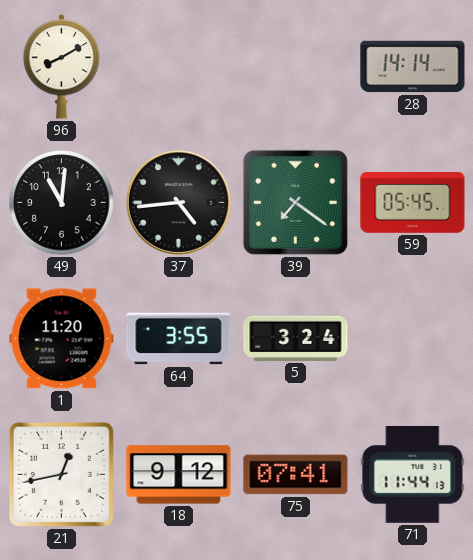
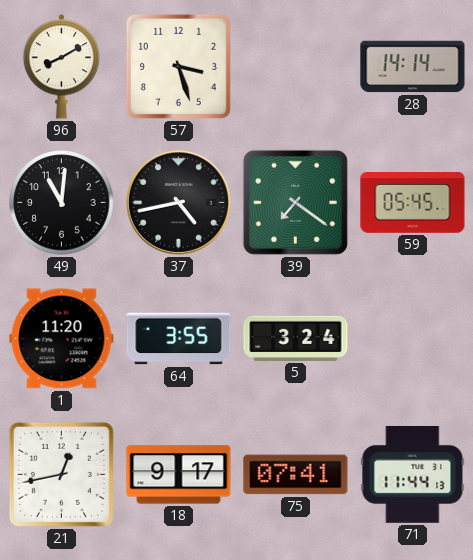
57: none -> 3:27 (178, 66)
37: 4:44 -> 4:43 (178, 202)
18: 9:12 -> 9:17 (179, 475)
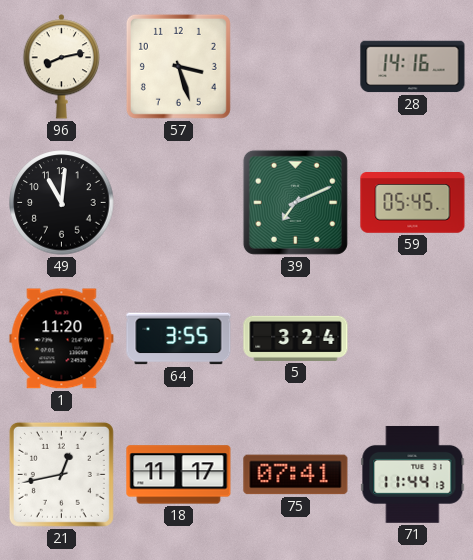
96: 8:10 -> 8:13 (62, 67)
28: 14:14 -> 14:16 (413, 67)
37: 4:43 -> none (178, 202)
39: 7:21 -> 7:11 (295, 202)
18: 9:17 -> 11:17 (179, 475)
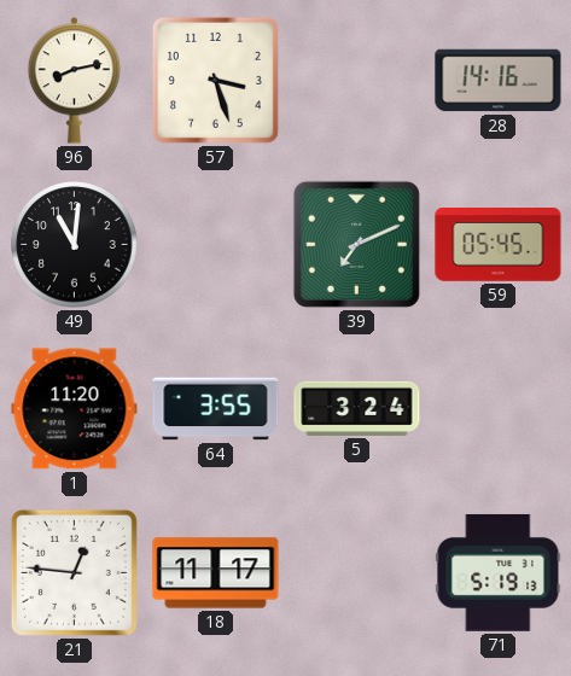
21: 12:43 -> 12:46 (74, 572)
75: 07:41 -> none (296, 475)
71: 11:44 -> 5:19 (499, 572)
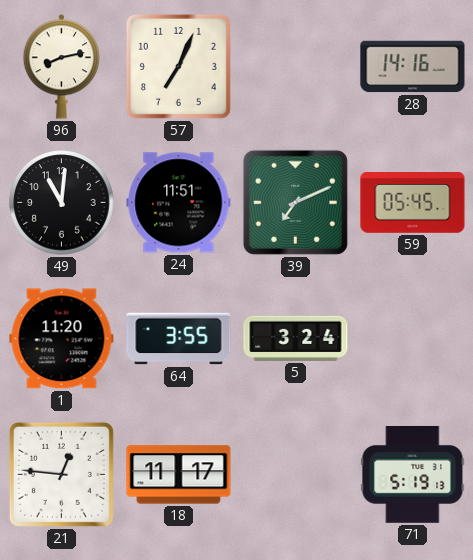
57: 3:27 -> 7:04 (178, 66)
24: none -> 11:51 (179, 203)
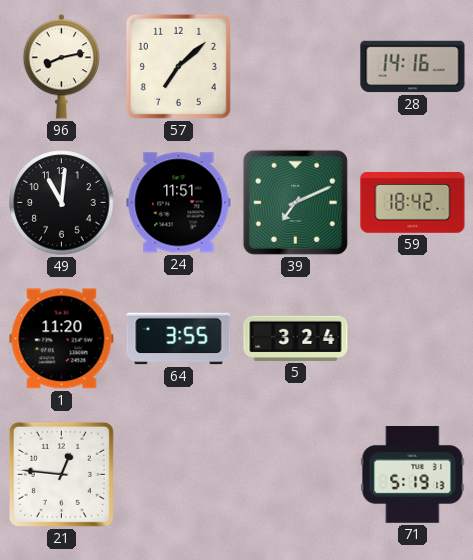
57: 7:04 -> 7:08 (178, 66)
59: 05:45 -> 18:42 (413, 203)
18: 11:17 -> none (179, 475)
